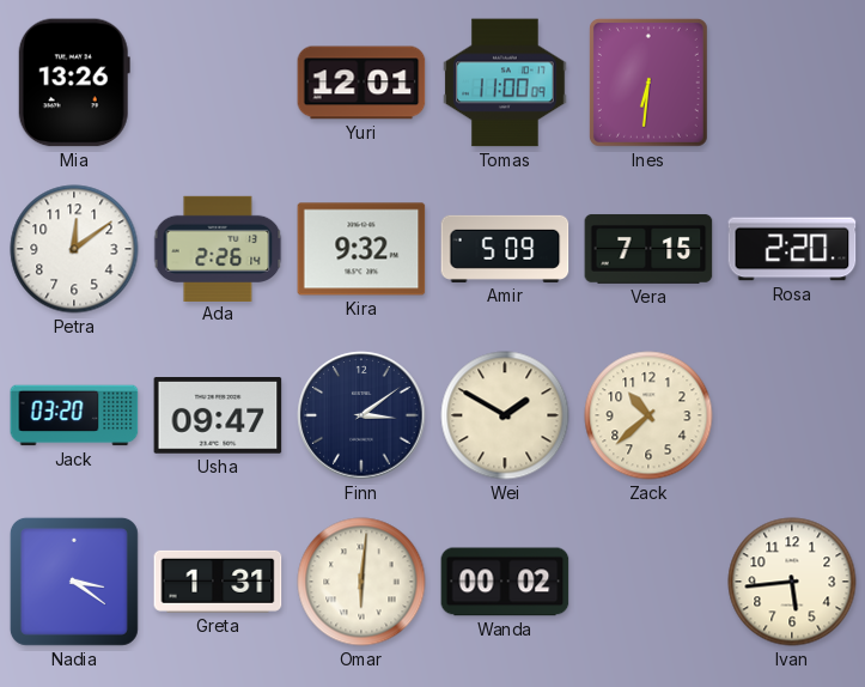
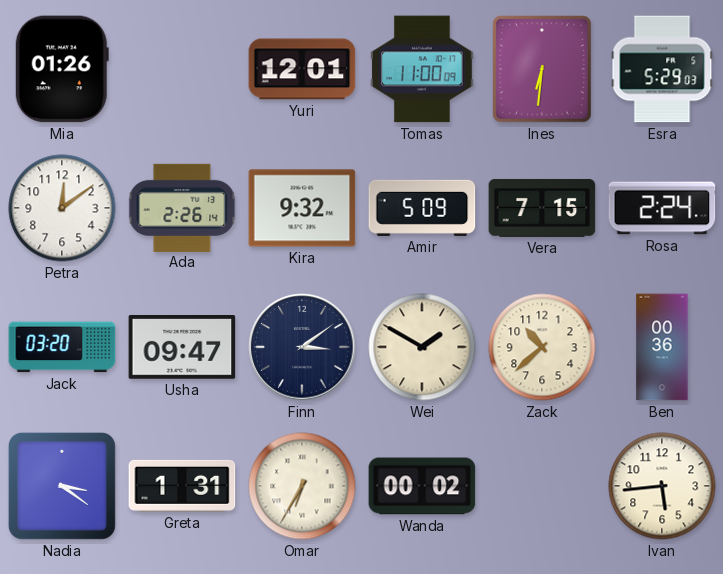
Mia: 13:26 -> 01:26 (62, 69)
Esra: none -> 5:29 (662, 69)
Rosa: 2:20 -> 2:24 (662, 208)
Ben: none -> 00:36 (662, 347)
Omar: 6:01 -> 6:35 (302, 486)
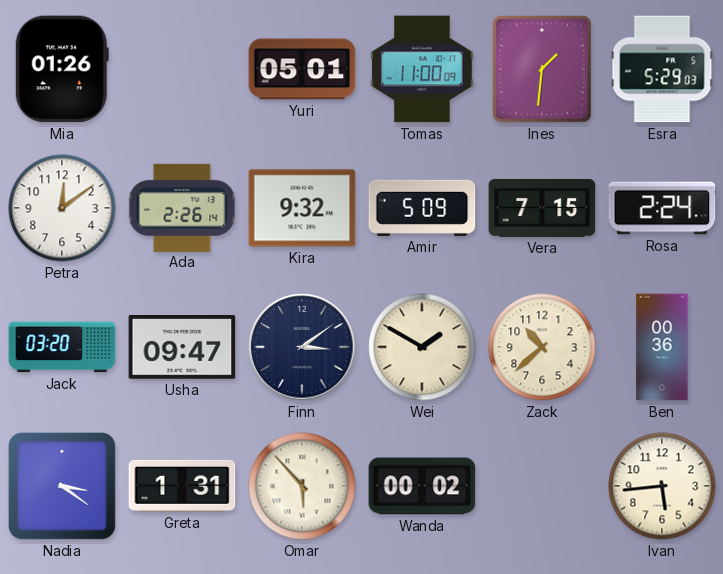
Yuri: 12:01 -> 05:01 (302, 69)
Ines: 6:31 -> 1:31 (542, 69)
Omar: 6:35 -> 5:53 (302, 486)
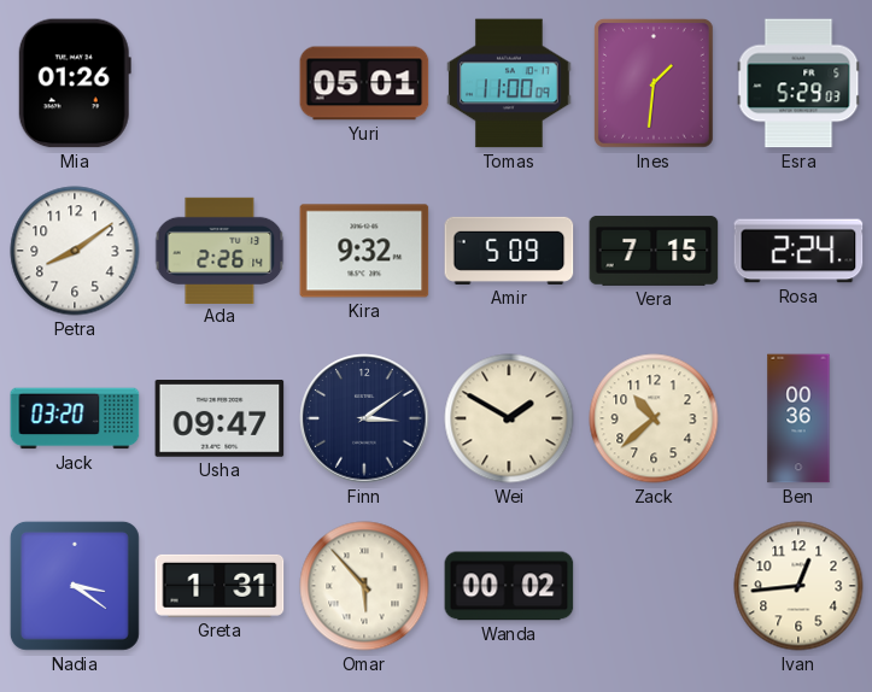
Petra: 12:09 -> 8:09 (75, 251)
Ivan: 5:44 -> 12:44 (798, 586)
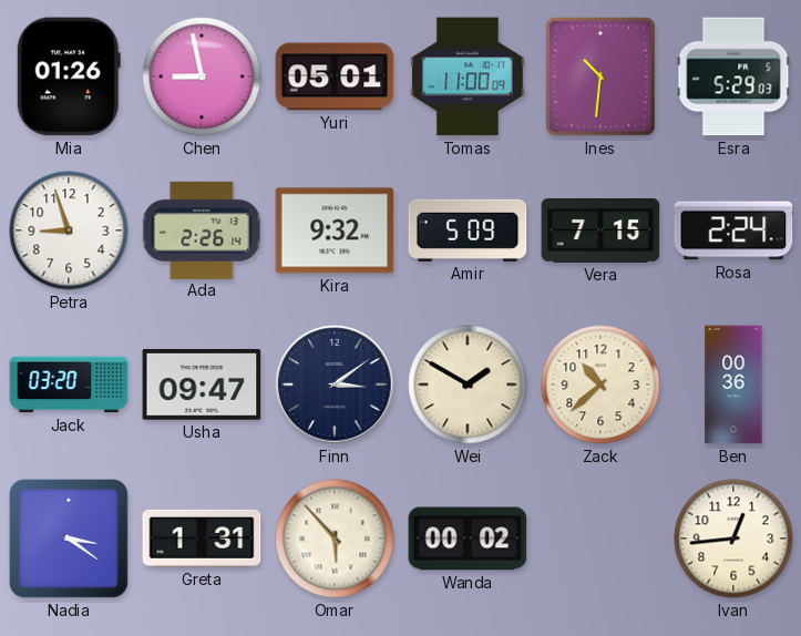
Chen: none -> 8:58 (202, 76)
Ines: 1:31 -> 10:31 (600, 76)
Petra: 8:09 -> 8:57 (69, 230)
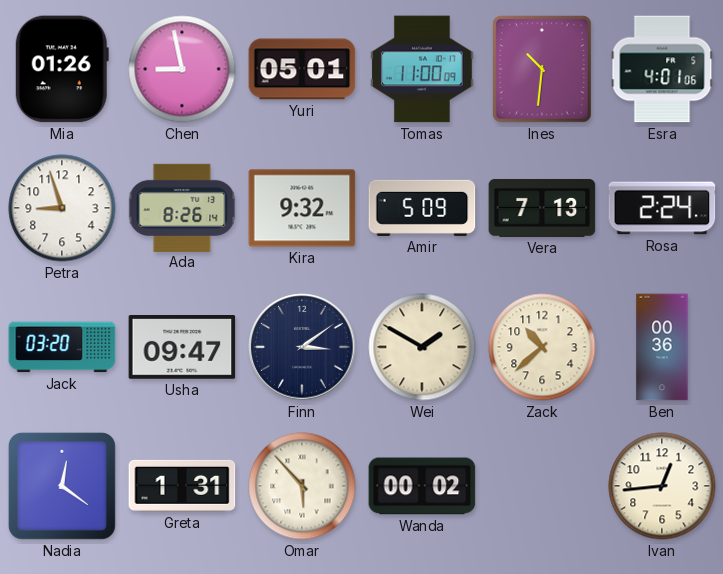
Esra: 5:29 -> 4:01 (662, 69)
Ada: 2:26 -> 8:26 (182, 207)
Vera: 7:15 -> 7:13 (542, 208)
Nadia: 3:21 -> 12:21 (62, 486)
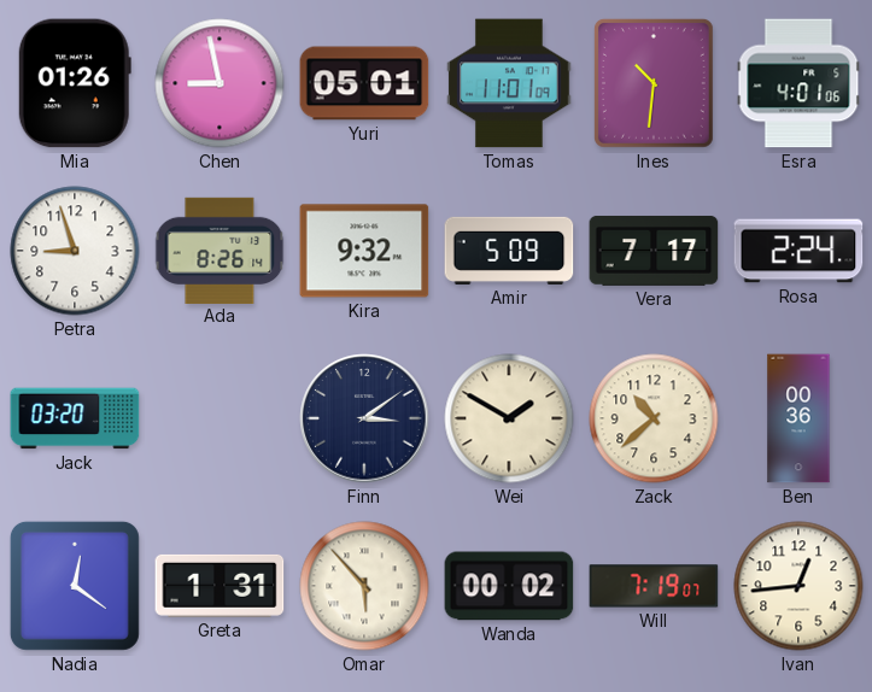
Tomas: 11:00 -> 11:01 (509, 83)
Vera: 7:13 -> 7:17 (654, 251)
Usha: 09:47 -> none (182, 348)
Will: none -> 7:19 (654, 586)
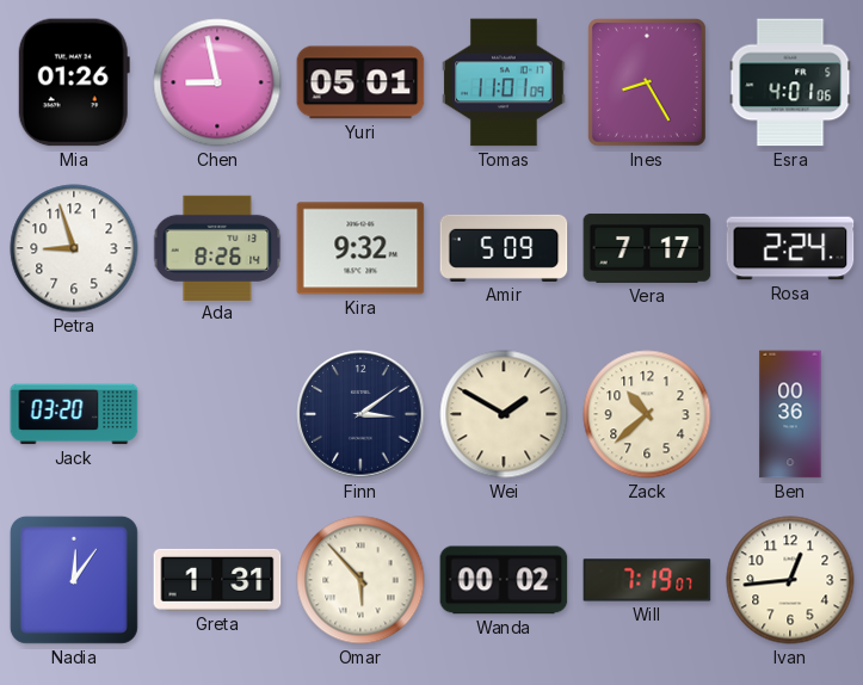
Ines: 10:31 -> 8:25 (647, 82)
Nadia: 12:21 -> 12:06 (74, 580)
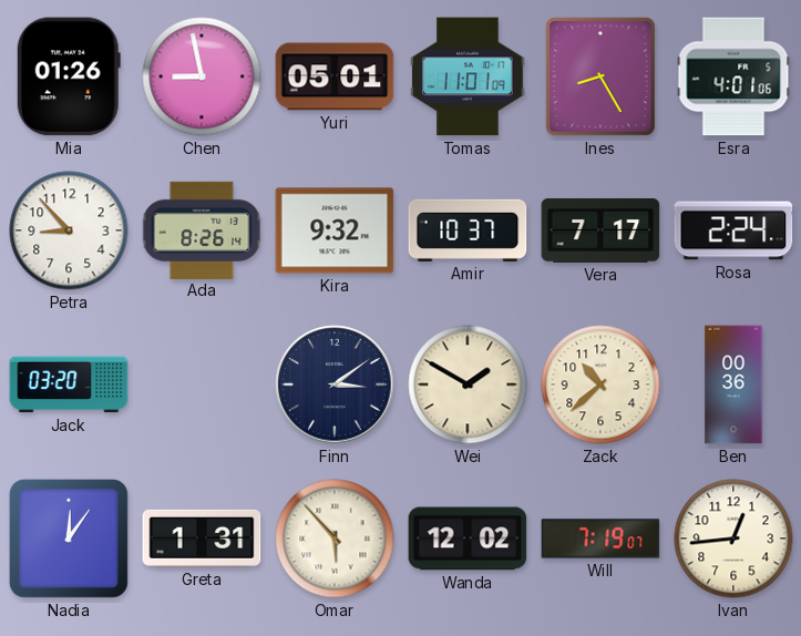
Petra: 8:57 -> 8:53 (69, 230)
Amir: 5:09 -> 10:37 (468, 230)
Wanda: 00:02 -> 12:02 (468, 538)
